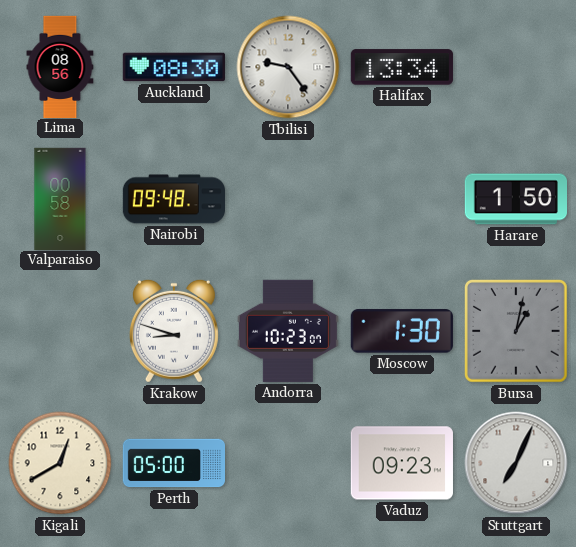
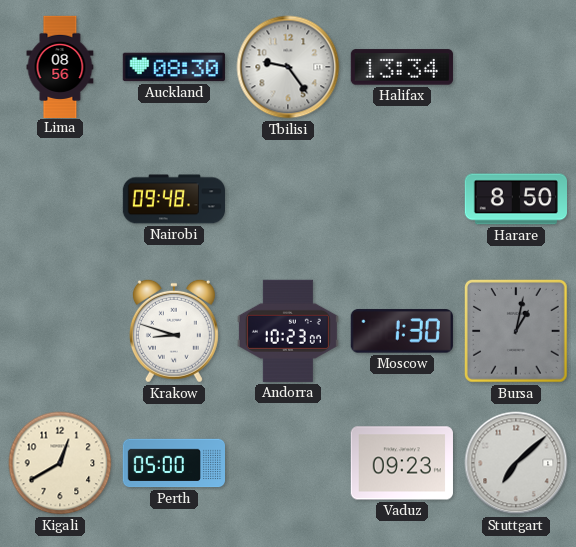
Valparaiso: 00:58 -> none (60, 198)
Harare: 1:50 -> 8:50 (515, 199)
Stuttgart: 7:04 -> 7:08 (516, 463)
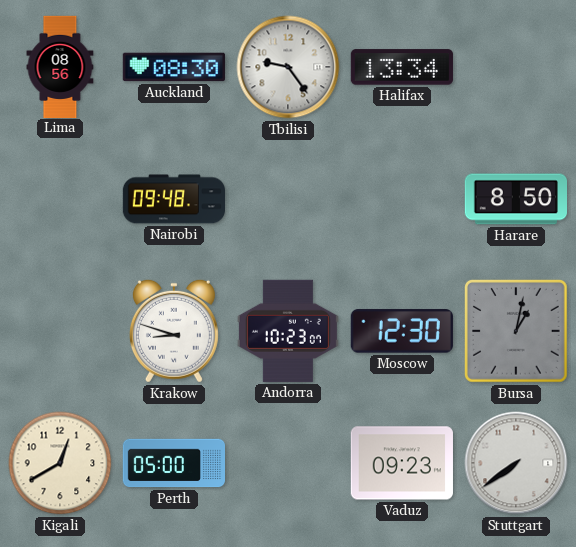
Moscow: 1:30 -> 12:30 (402, 331)
Stuttgart: 7:08 -> 7:39 (516, 463)
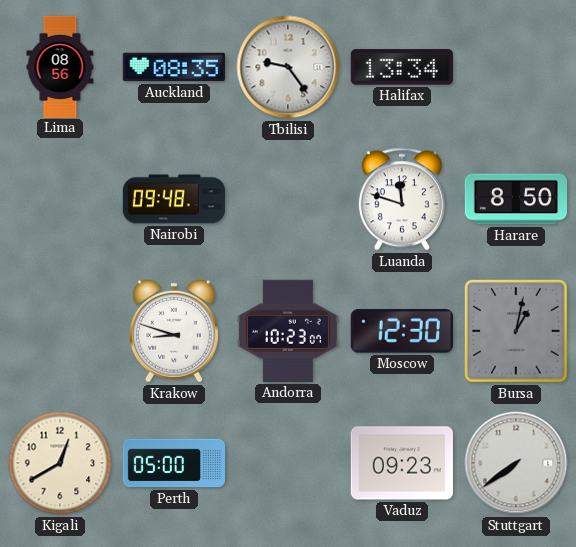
Auckland: 08:30 -> 08:35 (174, 67)
Luanda: none -> 11:48 (402, 199)
